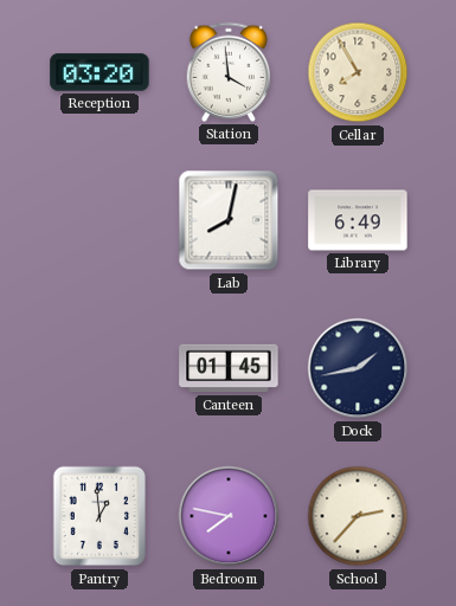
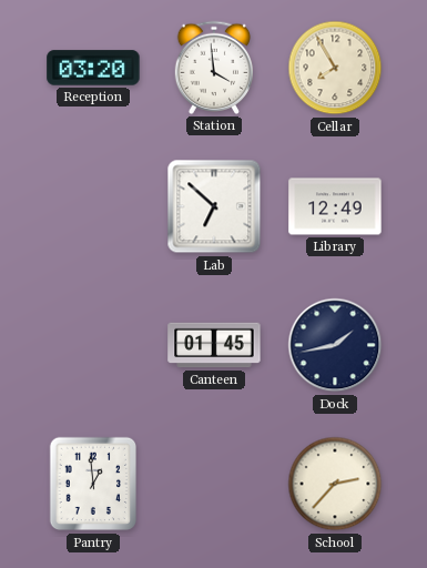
Lab: 8:02 -> 6:52 (214, 206)
Library: 6:49 -> 12:49 (335, 206)
Bedroom: 7:47 -> none (229, 516)
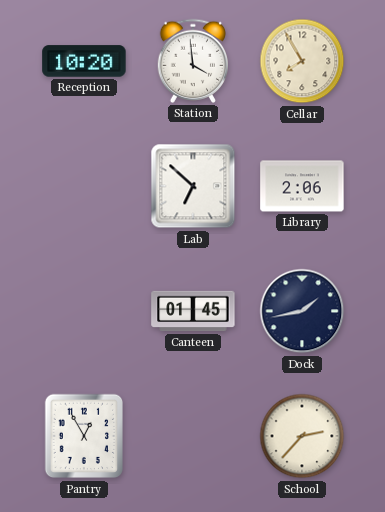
Reception: 03:20 -> 10:20 (84, 61)
Library: 12:49 -> 2:06 (302, 186)
Pantry: 12:59 -> 12:55 (83, 436)
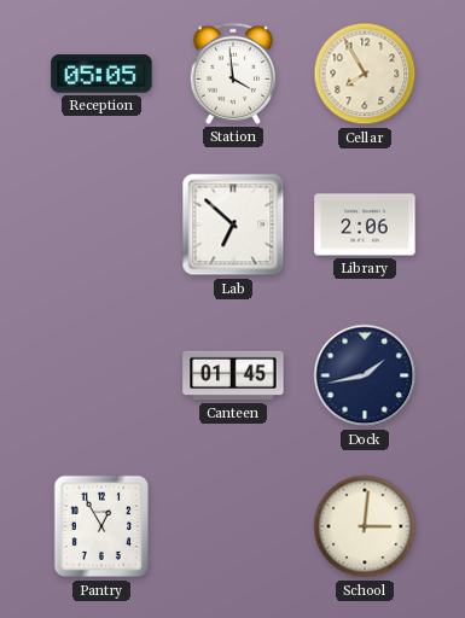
Reception: 10:20 -> 05:05 (101, 74)
School: 2:37 -> 3:01 (365, 526)
